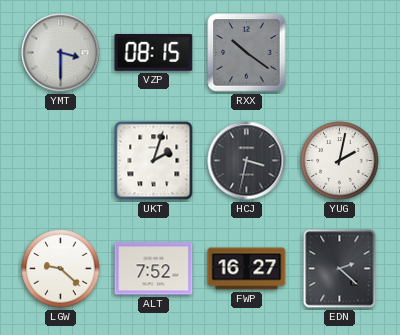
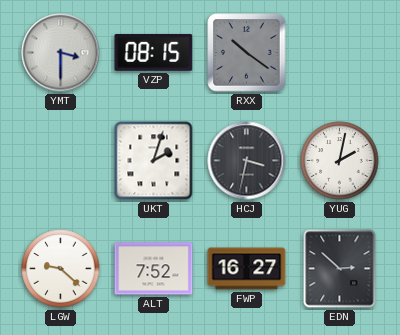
EDN: 2:22 -> 2:52 (340, 269)
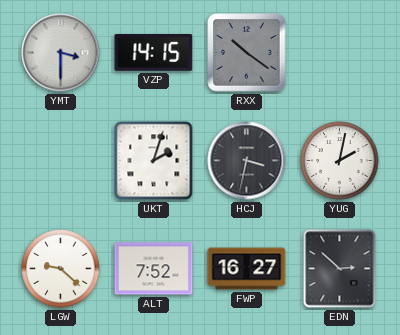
VZP: 08:15 -> 14:15 (154, 52)
